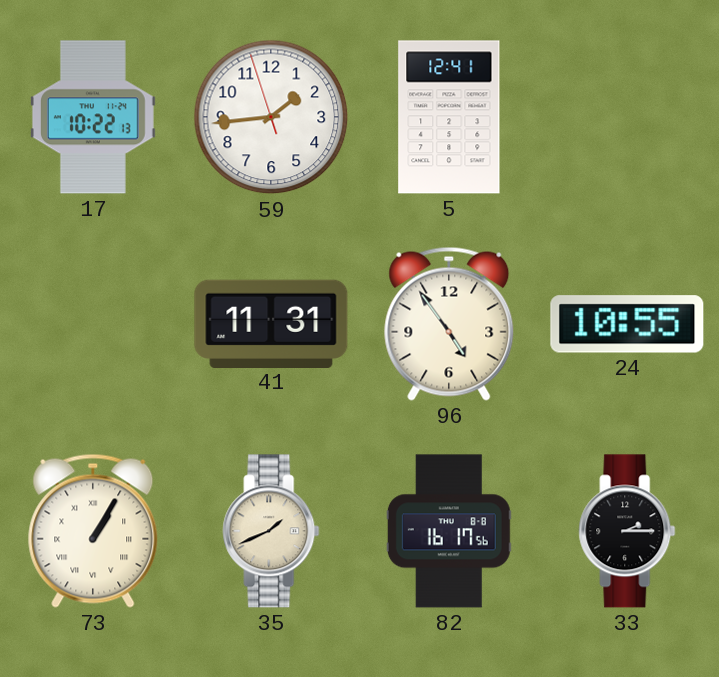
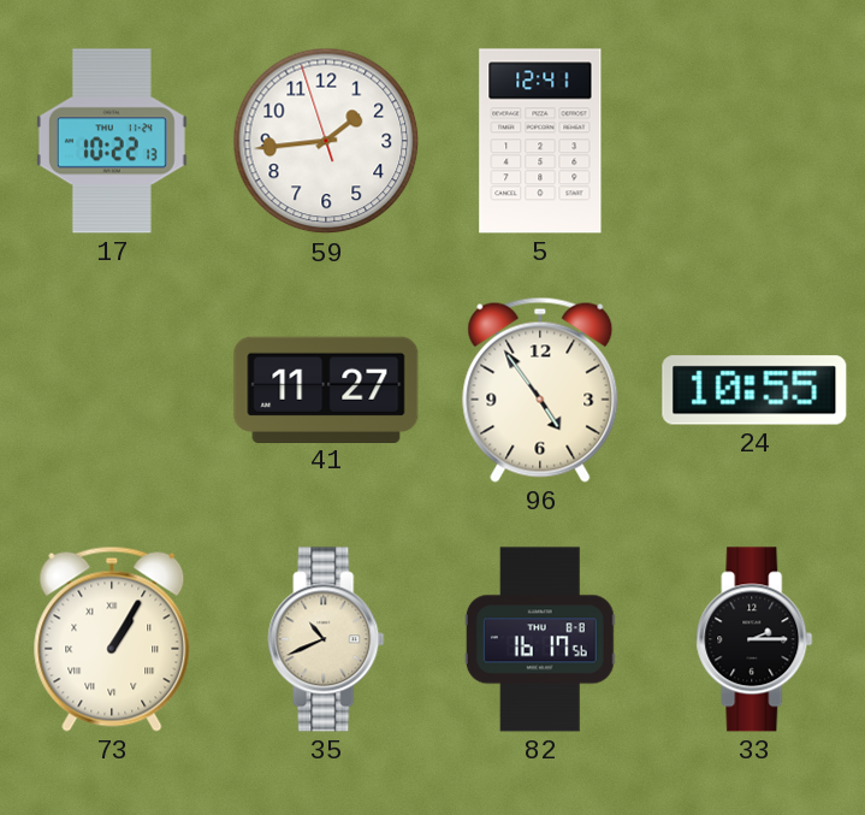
41: 11:31 -> 11:27 (326, 389)
35: 1:41 -> 10:41 (326, 639)
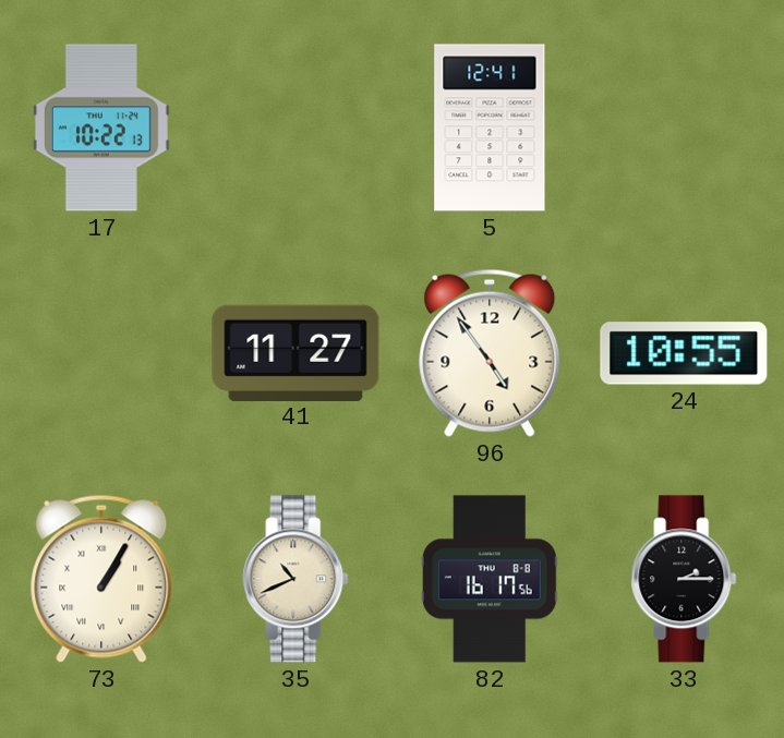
59: 1:43 -> none (326, 141)
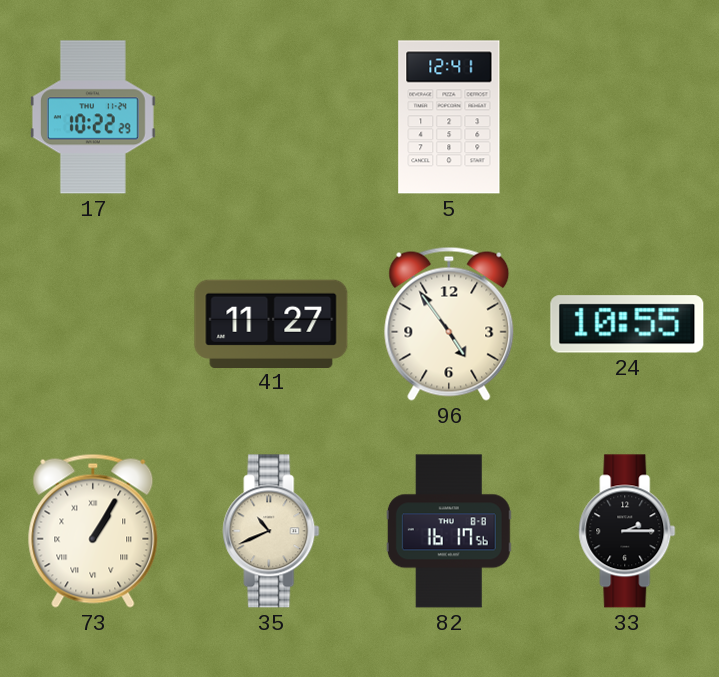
17: 10:22:13 -> 10:22:29 (93, 117)
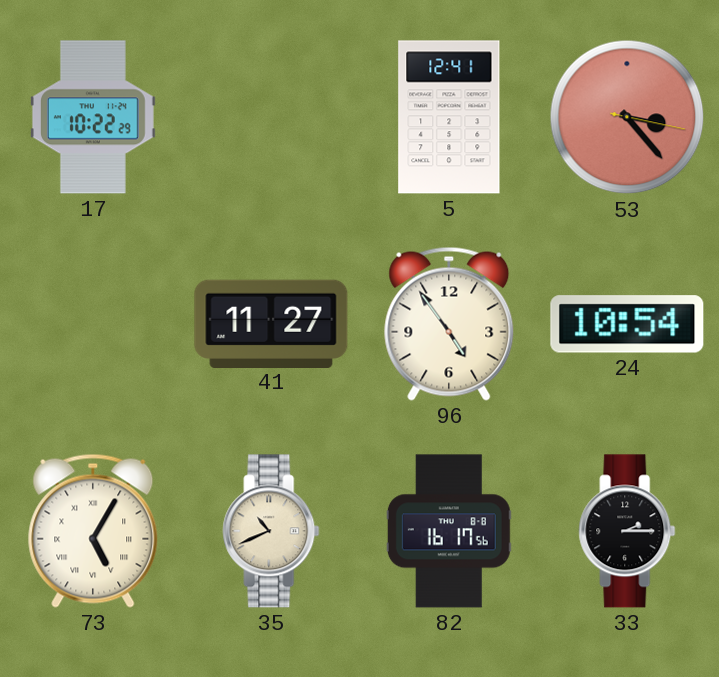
53: none -> 3:23 (627, 117)
24: 10:55 -> 10:54 (627, 324)
73: 1:05 -> 5:05 (93, 531)
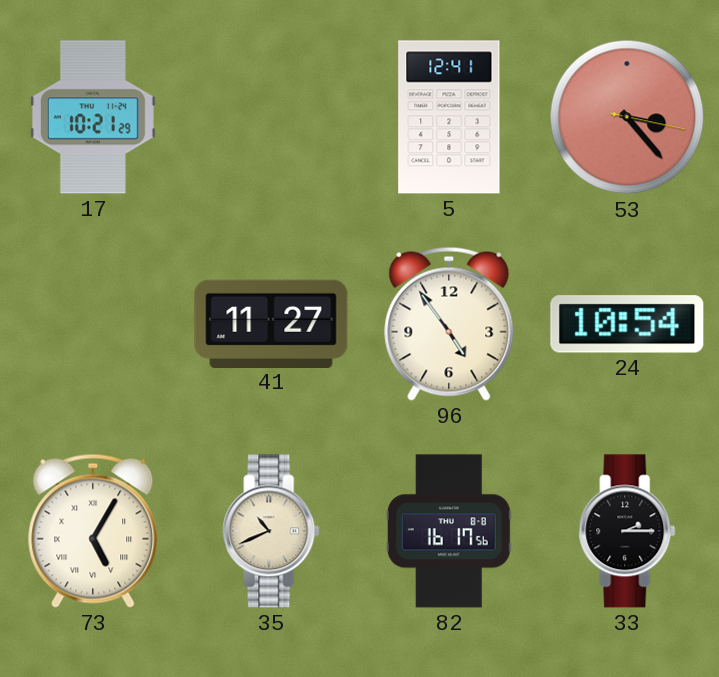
17: 10:22 -> 10:21 (93, 117)
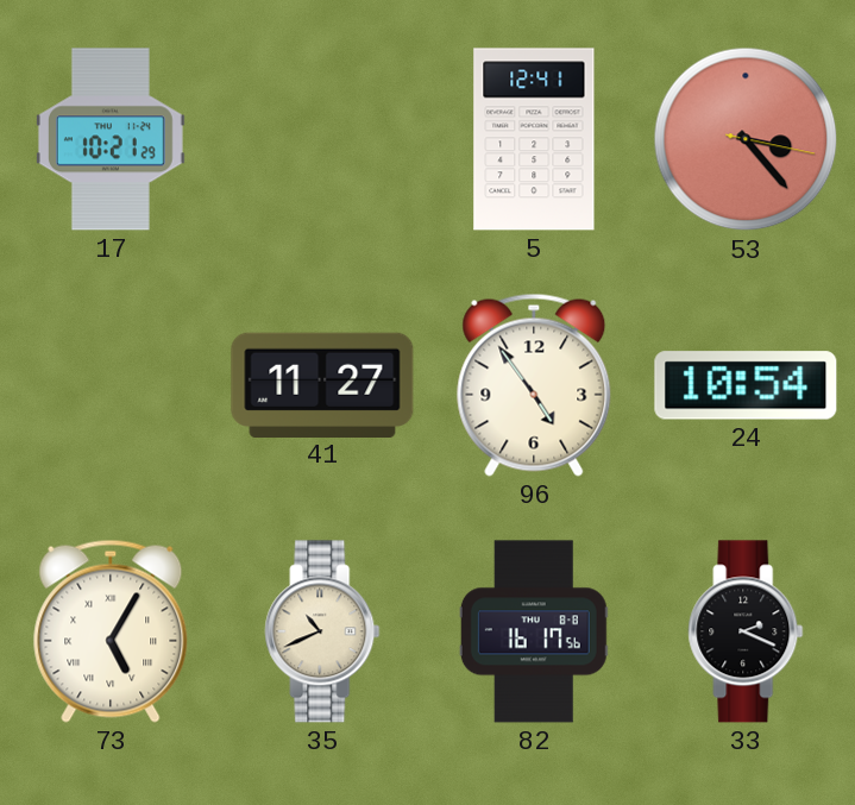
33: 2:15 -> 2:19 (746, 631)
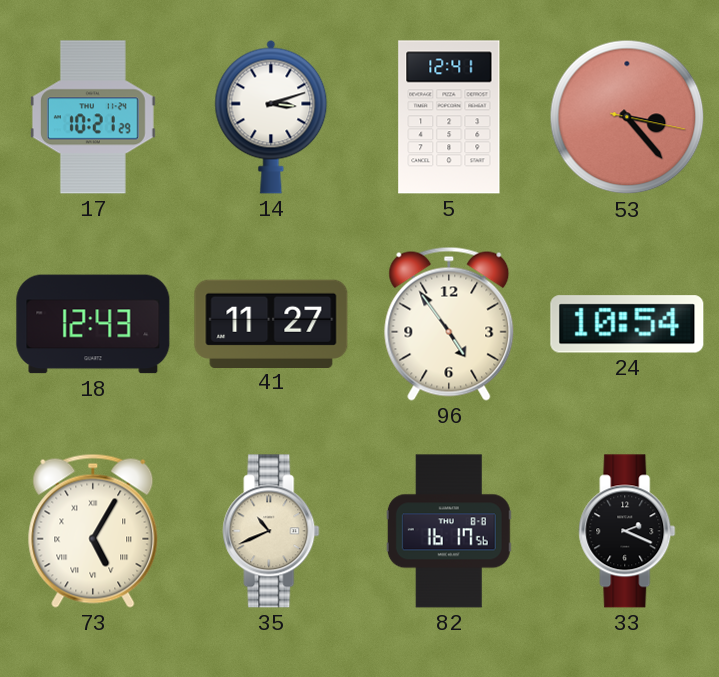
14: none -> 3:12 (271, 117)
18: none -> 12:43 (93, 324)
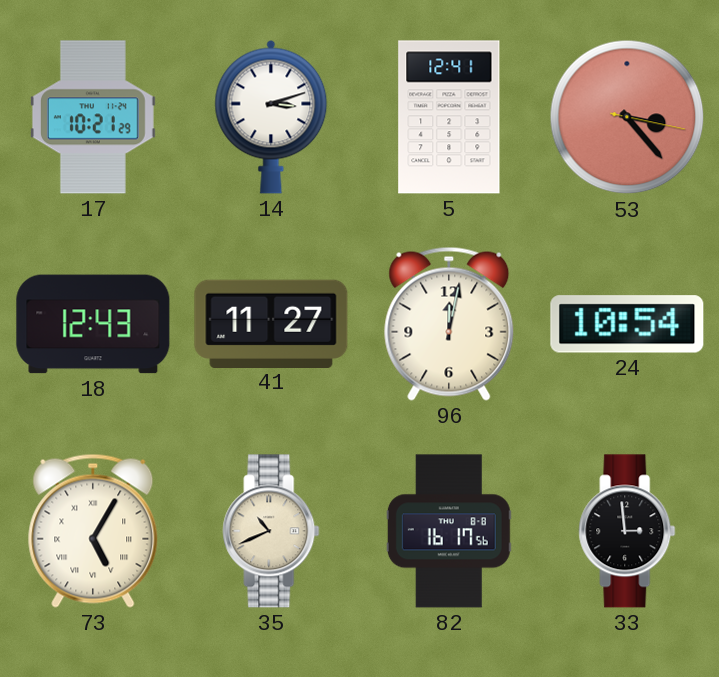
96: 4:54 -> 12:02 (449, 324)
33: 2:19 -> 2:59 (627, 531)
